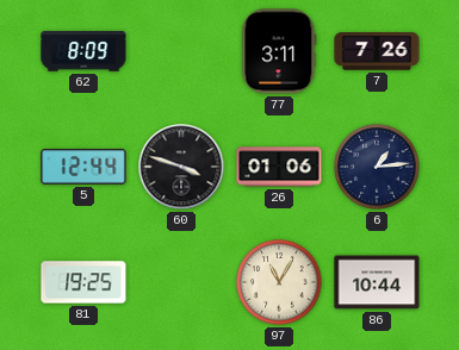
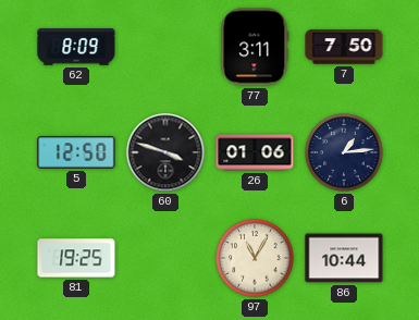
7: 7:26 -> 7:50 (344, 47)
5: 12:44 -> 12:50 (76, 152)
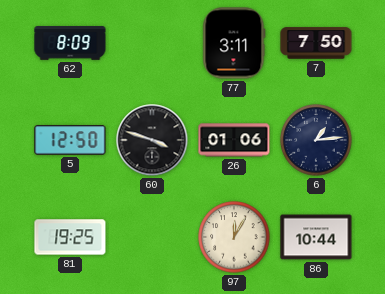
97: 11:05 -> 12:05 (234, 237)
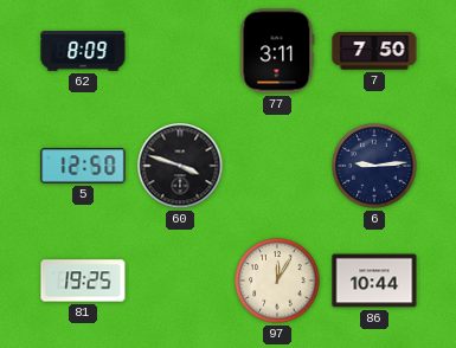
26: 01:06 -> none (234, 140)
6: 1:14 -> 9:14 (374, 166)
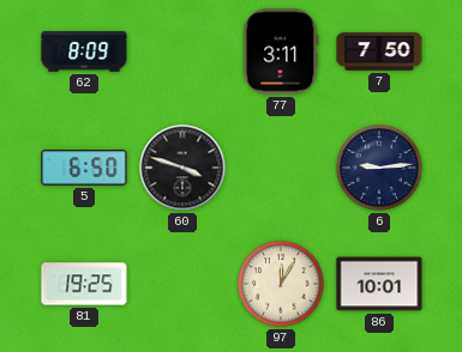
5: 12:50 -> 6:50 (84, 168)
86: 10:44 -> 10:01 (379, 284)
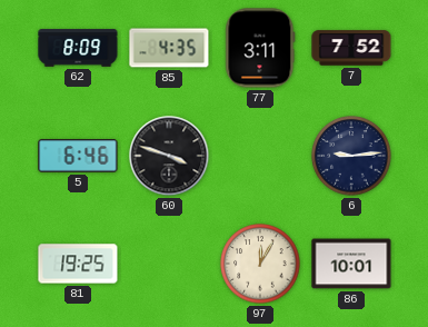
85: none -> 4:35 (169, 48)
7: 7:50 -> 7:52 (351, 48)
5: 6:50 -> 6:46 (78, 156)
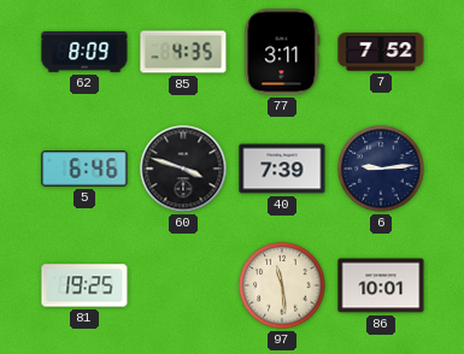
40: none -> 7:39 (282, 169)
97: 12:05 -> 11:29 (282, 285)
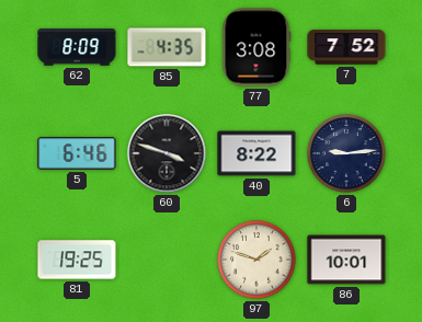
77: 3:11 -> 3:08 (256, 47)
40: 7:39 -> 8:22 (256, 153)
97: 11:29 -> 1:48 (256, 260)
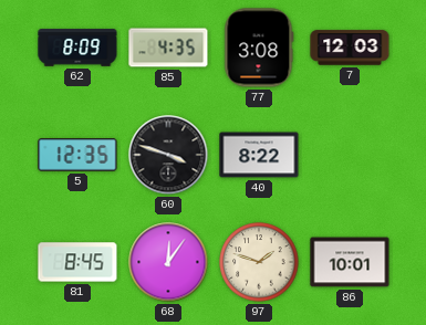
7: 7:52 -> 12:03 (350, 48)
5: 6:46 -> 12:35 (77, 155)
6: 9:14 -> none (346, 153)
81: 19:25 -> 8:45 (77, 262)
68: none -> 12:06 (168, 262)
